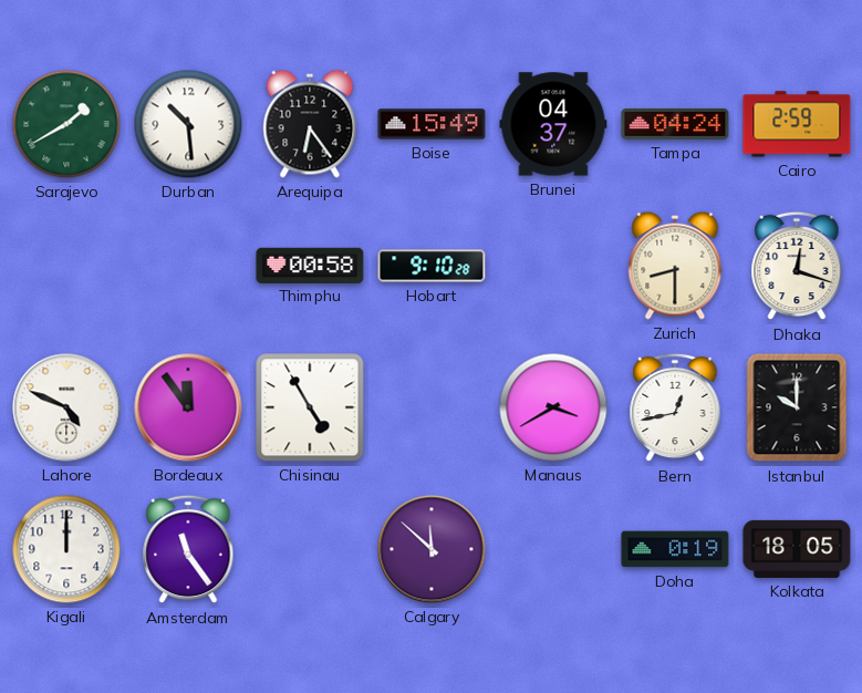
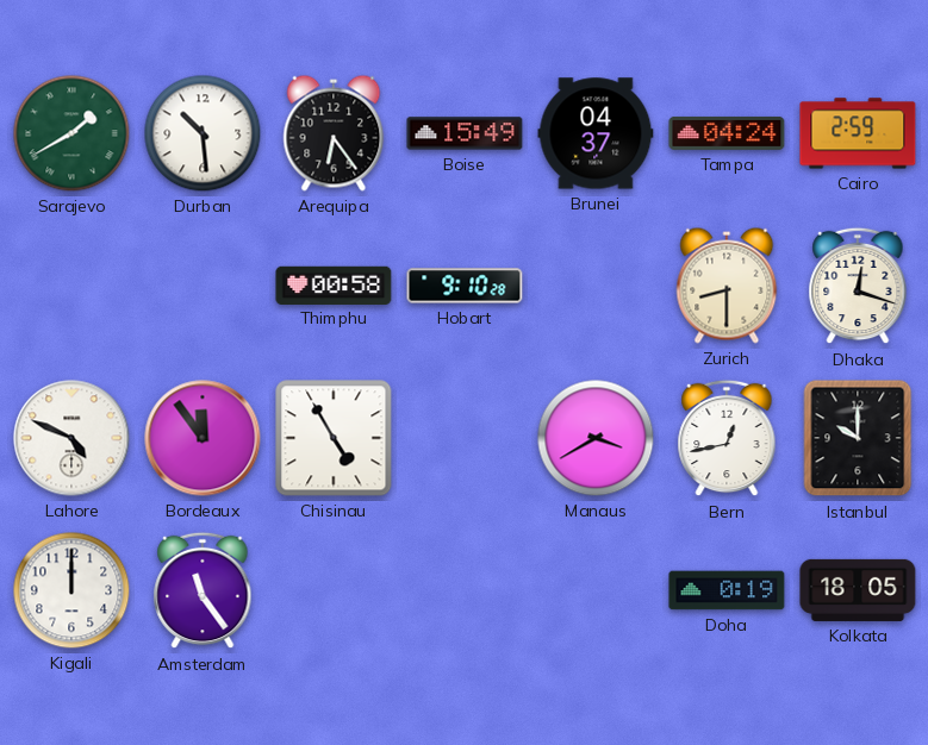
Calgary: 11:52 -> none (432, 549)
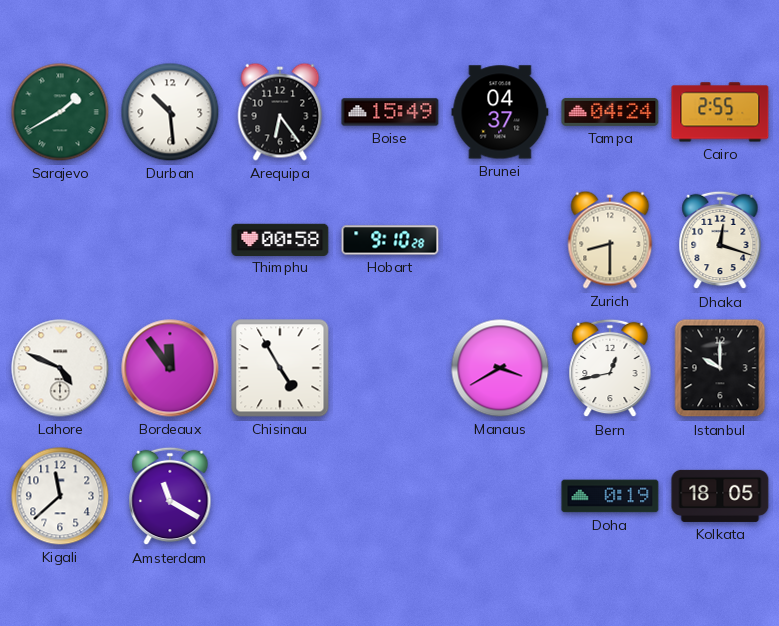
Cairo: 2:59 -> 2:55 (720, 112)
Kigali: 12:00 -> 11:38 (60, 496)
Amsterdam: 11:24 -> 11:20 (170, 496)
